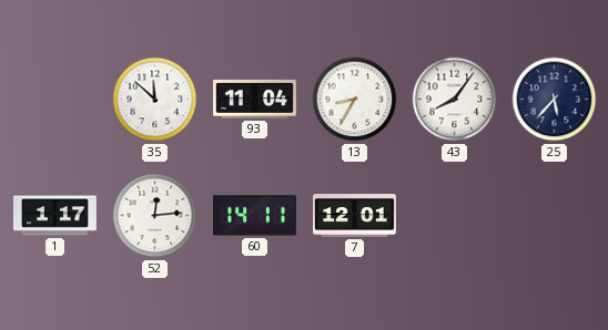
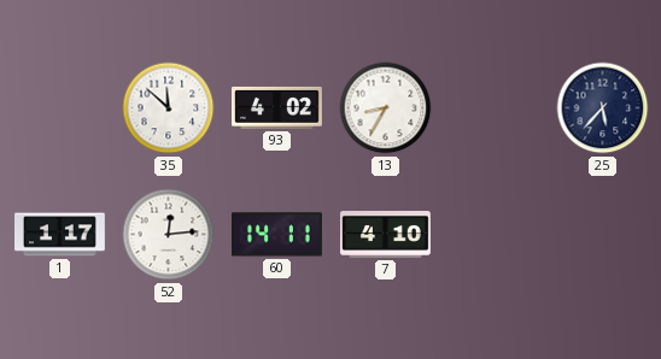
93: 11:04 -> 4:02 (277, 107)
43: 8:06 -> none (455, 100)
7: 12:01 -> 4:10 (386, 235)
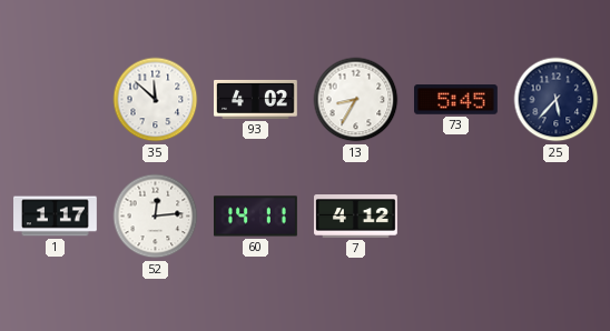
73: none -> 5:45 (456, 100)
7: 4:10 -> 4:12 (356, 217)
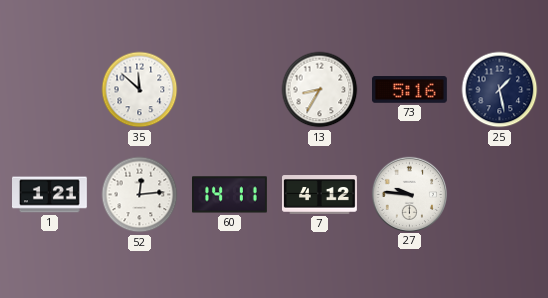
93: 4:02 -> none (256, 99)
73: 5:45 -> 5:16 (410, 90)
25: 5:37 -> 1:28 (500, 90)
1: 1:17 -> 1:21 (50, 195)
27: none -> 9:46 (409, 194)
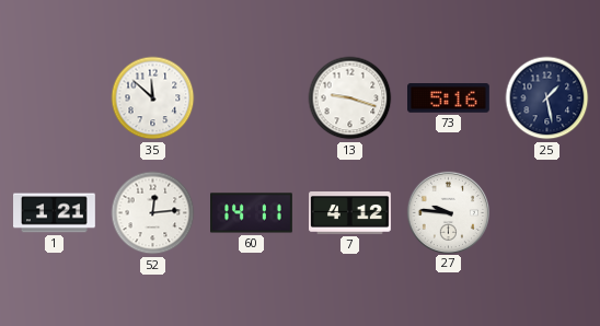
13: 8:35 -> 9:18 (350, 98)
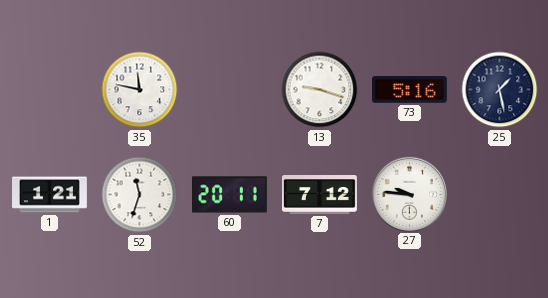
35: 11:52 -> 11:47 (140, 90)
52: 12:14 -> 11:33 (140, 195)
60: 14:11 -> 20:11 (230, 195)
7: 4:12 -> 7:12 (320, 195)
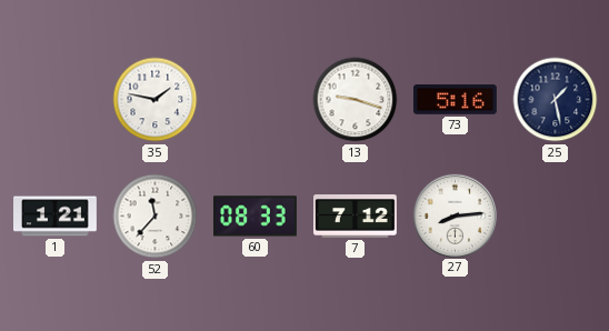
35: 11:47 -> 1:47 (156, 100)
52: 11:33 -> 11:37 (156, 217)
60: 20:11 -> 08:33 (256, 217)
27: 9:46 -> 8:14 (455, 215)
